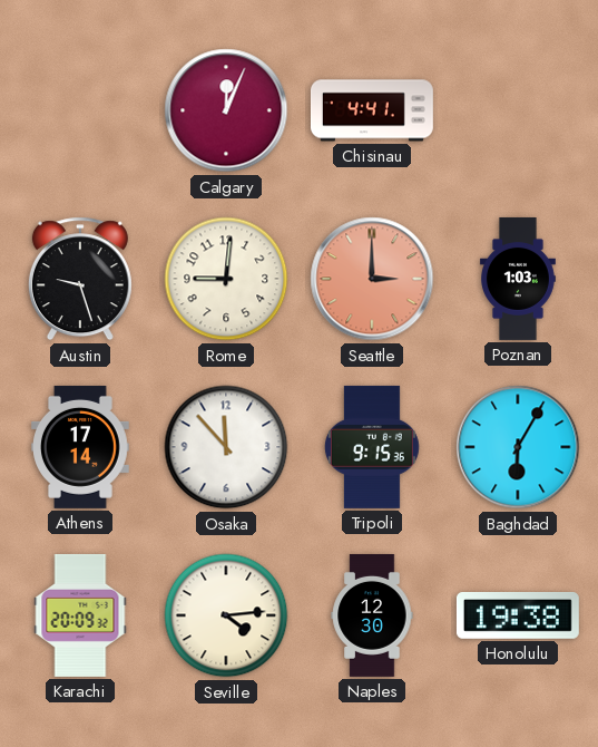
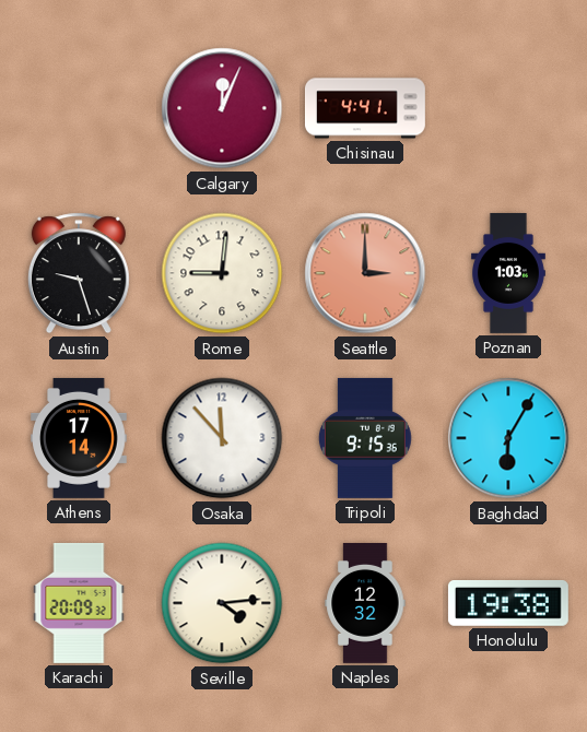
Naples: 12:30 -> 12:32 (365, 603)
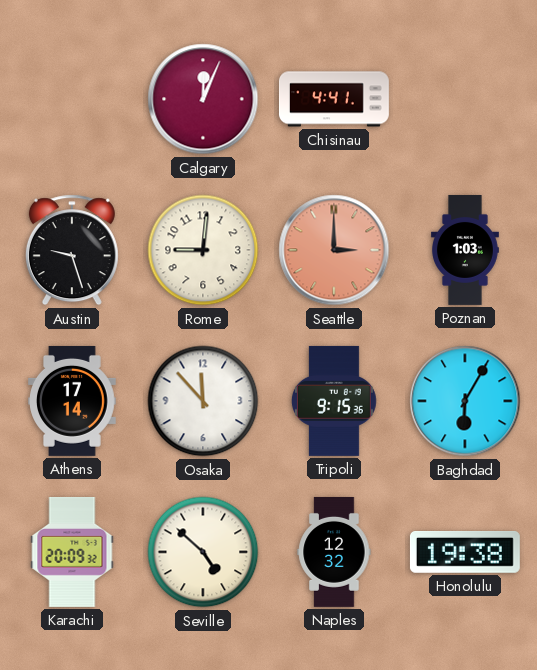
Seville: 4:14 -> 4:52 (203, 552)
